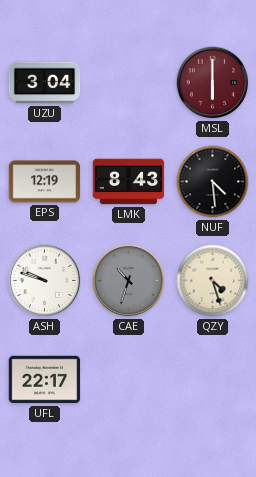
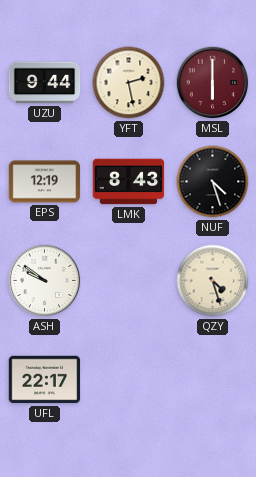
UZU: 3:04 -> 9:44 (45, 83)
YFT: none -> 2:28 (129, 83)
NUF: 4:29 -> 4:27 (213, 182)
ASH: 9:48 -> 9:51 (45, 281)
CAE: 10:33 -> none (129, 281)
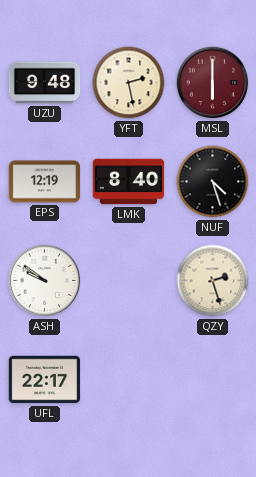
UZU: 9:44 -> 9:48 (45, 83)
LMK: 8:43 -> 8:40 (129, 182)
QZY: 4:27 -> 2:27 (213, 281)
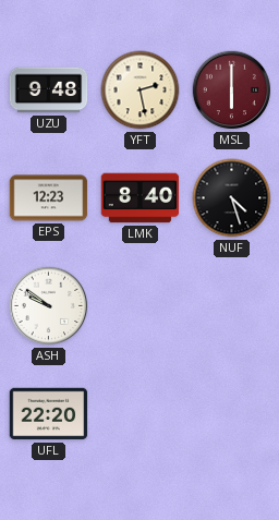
EPS: 12:19 -> 12:23 (49, 198)
QZY: 2:27 -> none (213, 281)
UFL: 22:17 -> 22:20 (49, 414)
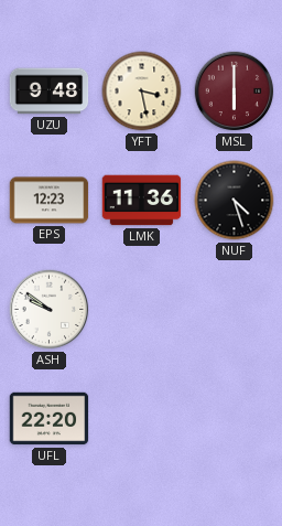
YFT: 2:28 -> 3:28 (142, 92)
LMK: 8:40 -> 11:36 (142, 201)
